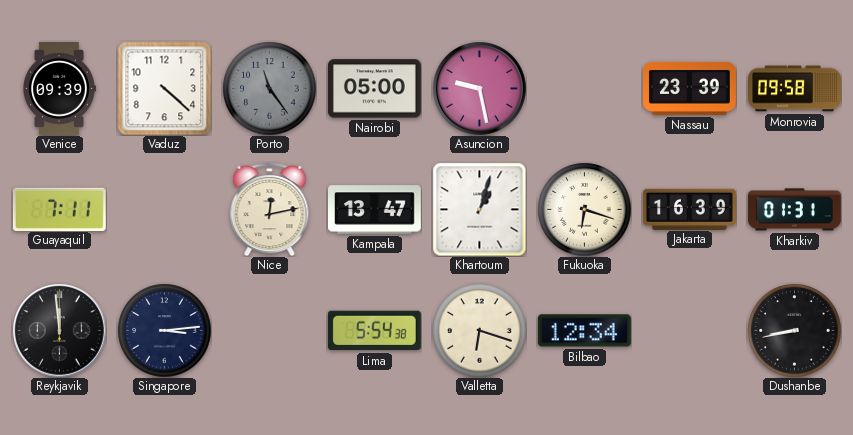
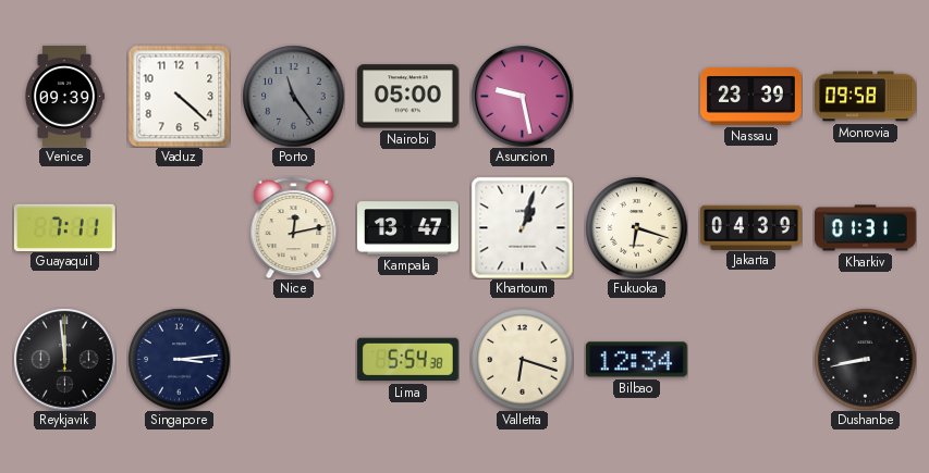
Jakarta: 16:39 -> 04:39 (751, 227)
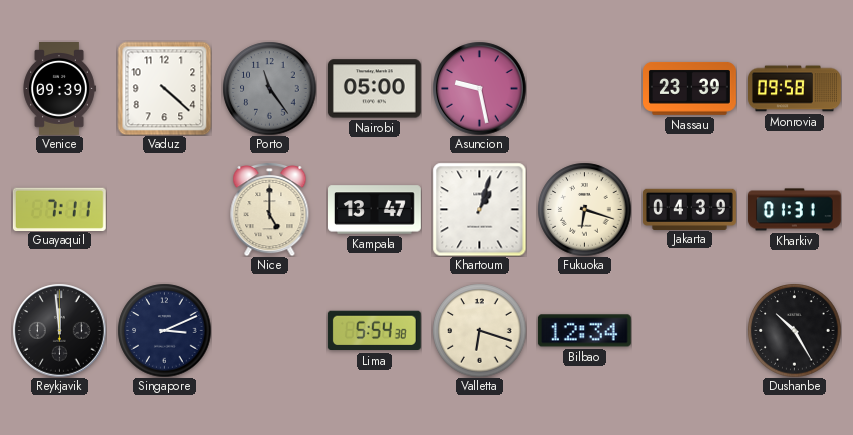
Nice: 12:13 -> 5:00 (270, 209)
Singapore: 3:14 -> 3:11 (164, 330)
Dushanbe: 8:43 -> 10:25 (794, 330)
